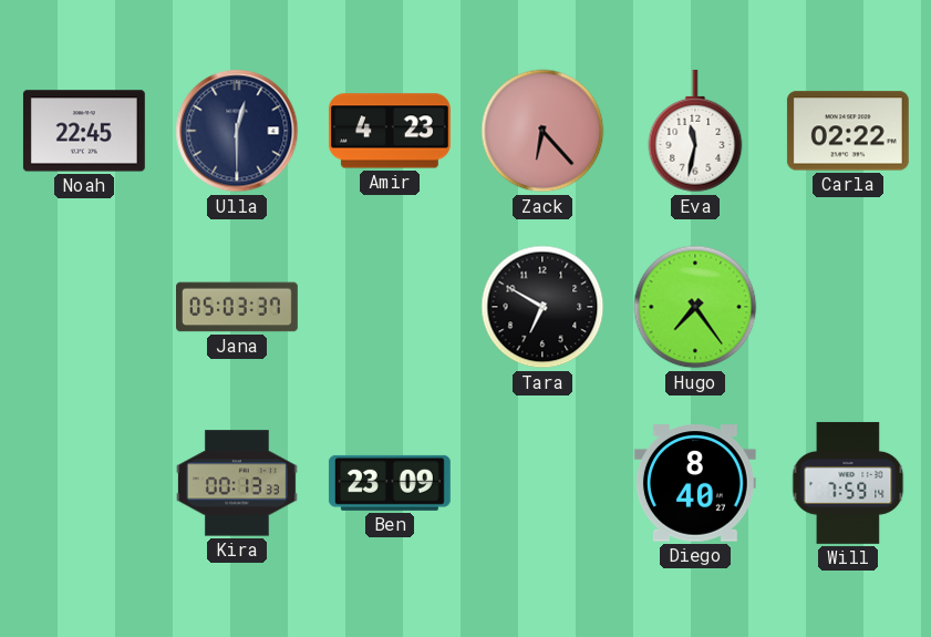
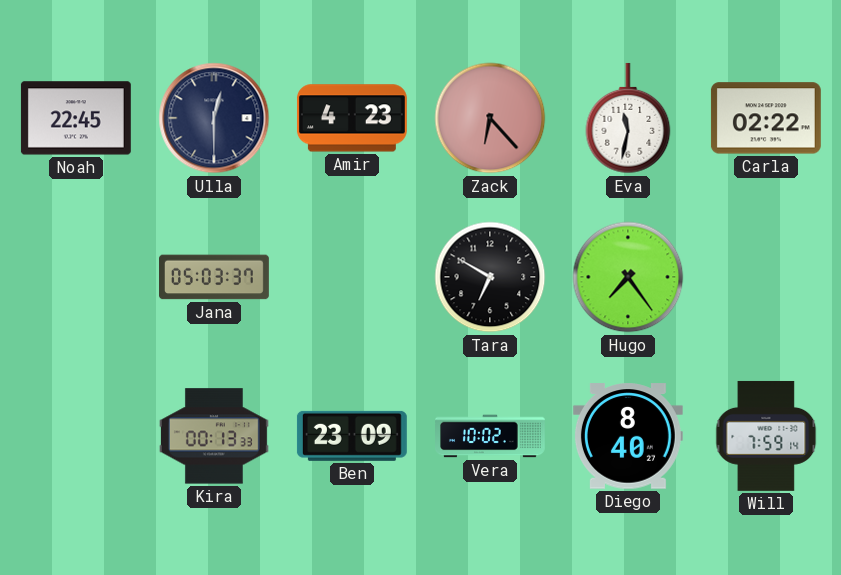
Vera: none -> 10:02 (491, 436)
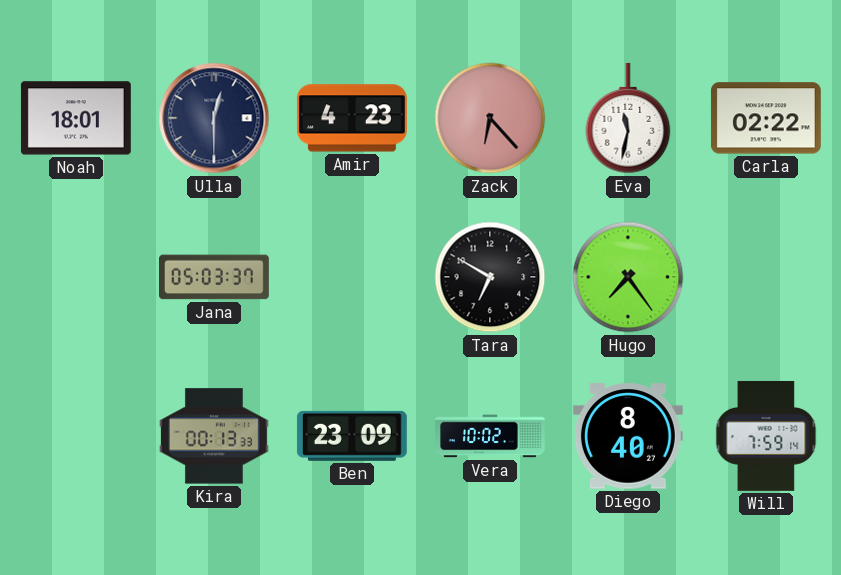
Noah: 22:45 -> 18:01 (76, 118)
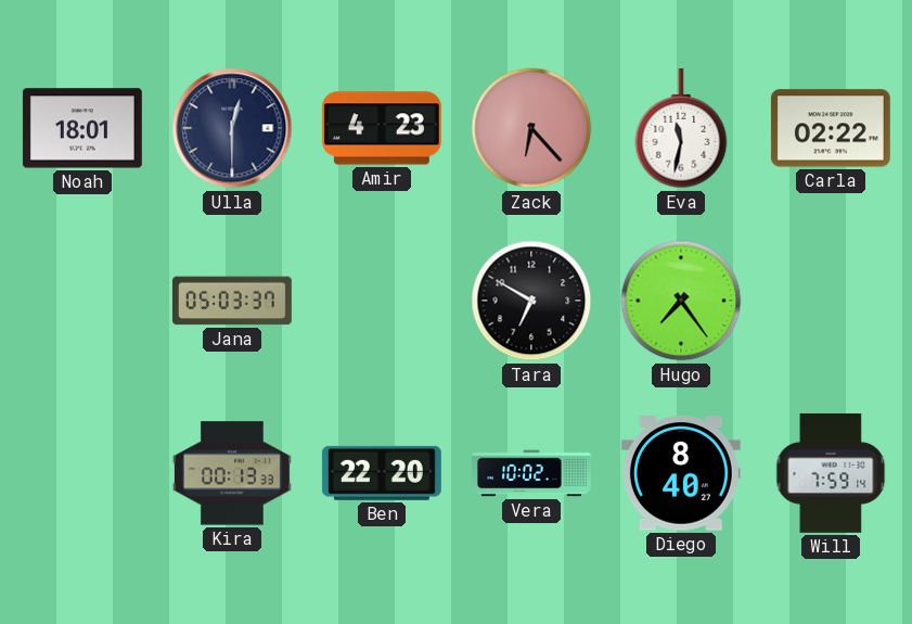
Ben: 23:09 -> 22:20 (382, 473)
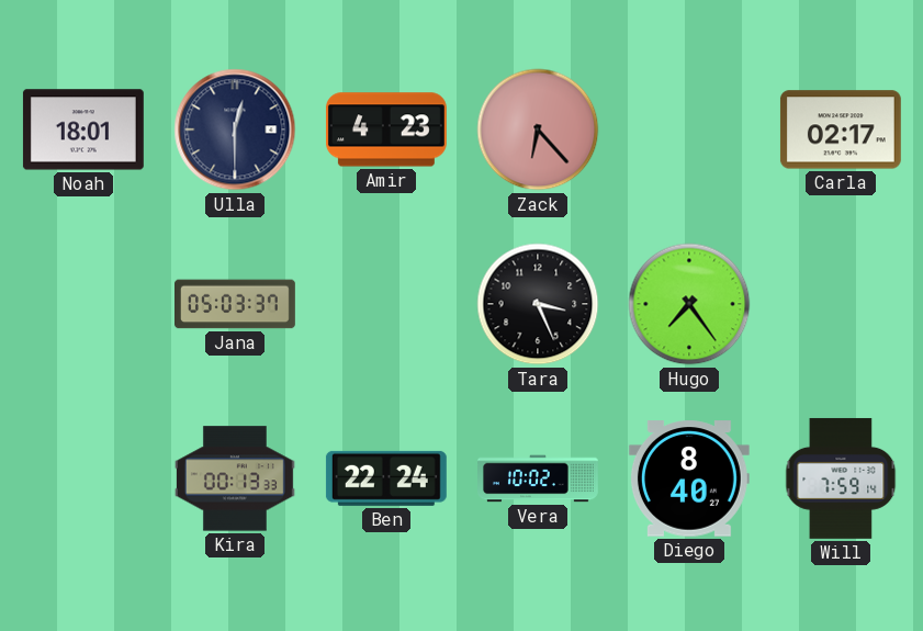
Eva: 11:32 -> none (681, 128)
Carla: 02:22 -> 02:17 (841, 129)
Tara: 6:50 -> 3:26 (538, 304)
Ben: 22:20 -> 22:24 (386, 478)
